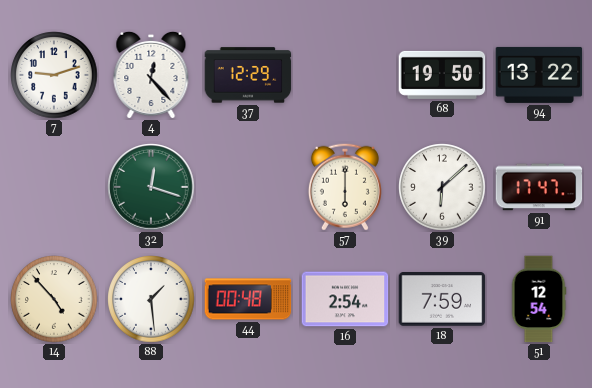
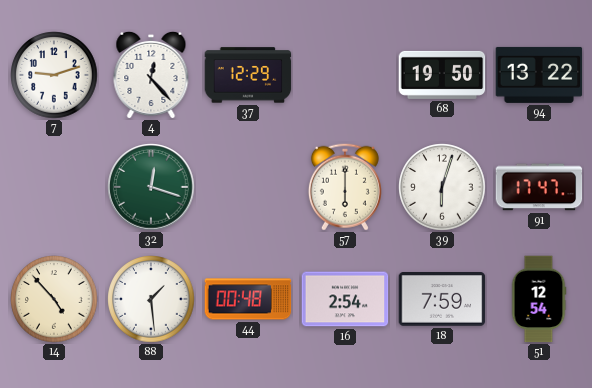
39: 6:08 -> 6:03 (442, 187)
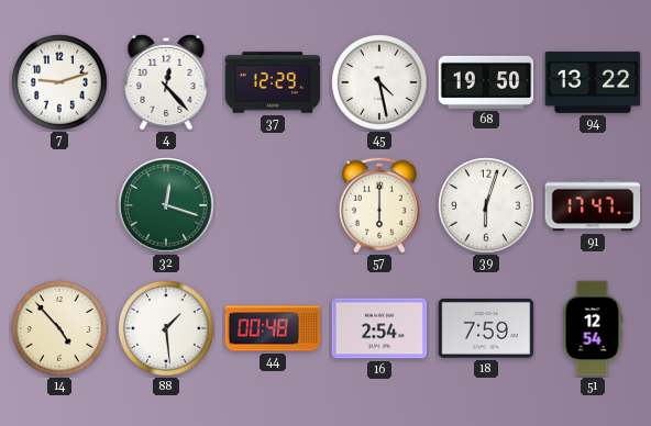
45: none -> 4:28 (379, 82)
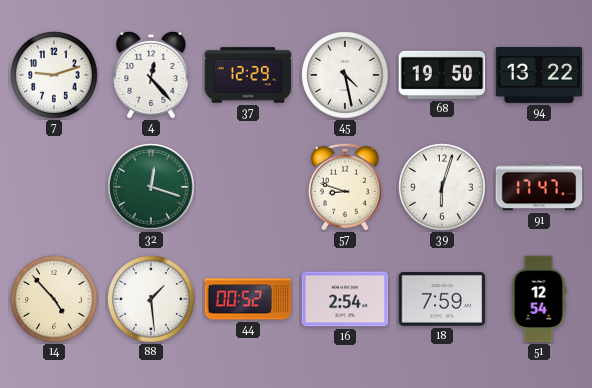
57: 6:00 -> 8:48 (345, 187)
44: 00:48 -> 00:52 (248, 299)
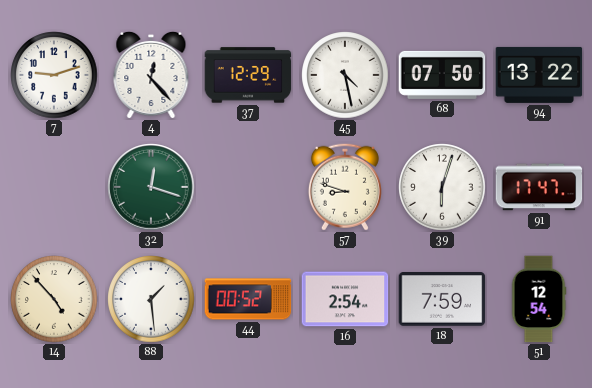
68: 19:50 -> 07:50 (442, 75)
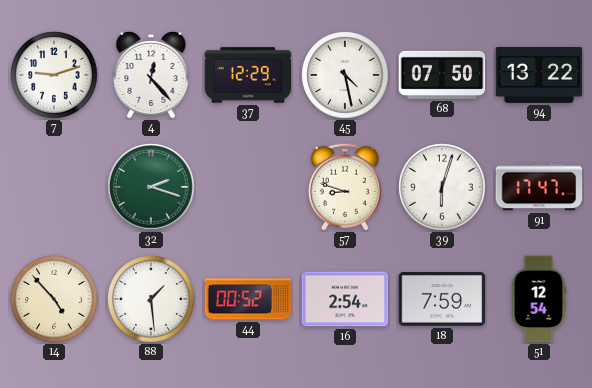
32: 12:18 -> 2:18 (151, 187)
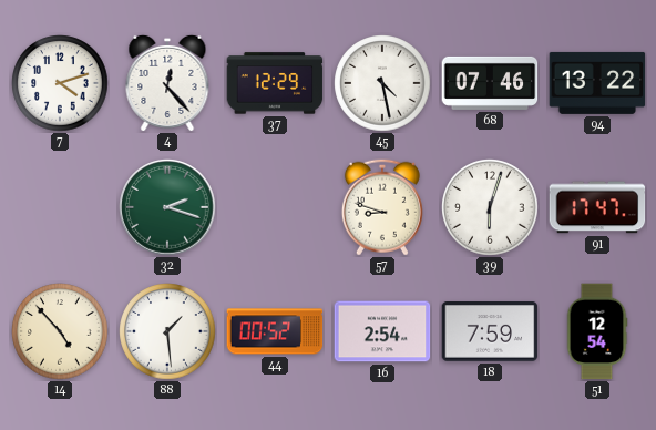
7: 9:12 -> 4:12 (60, 83)
68: 07:50 -> 07:46 (490, 83)
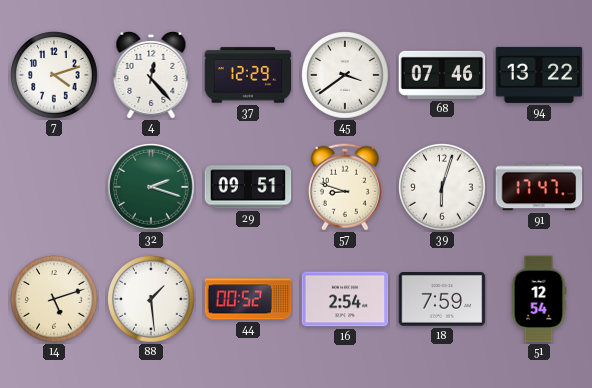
45: 4:28 -> 3:39 (345, 75)
29: none -> 09:51 (248, 187)
14: 4:53 -> 5:12 (54, 299)
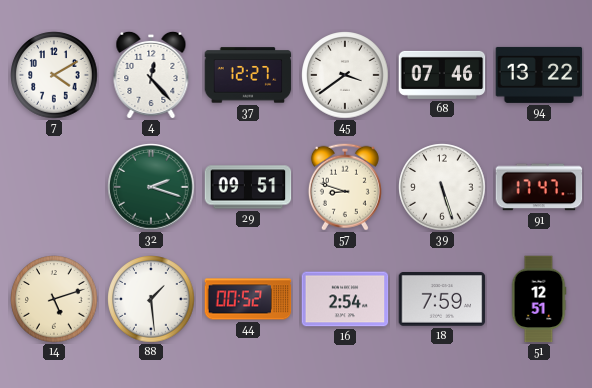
7: 4:12 -> 4:10 (54, 75)
37: 12:29 -> 12:27 (248, 75)
39: 6:03 -> 5:27 (442, 187)
51: 12:54 -> 12:51 (539, 299)
